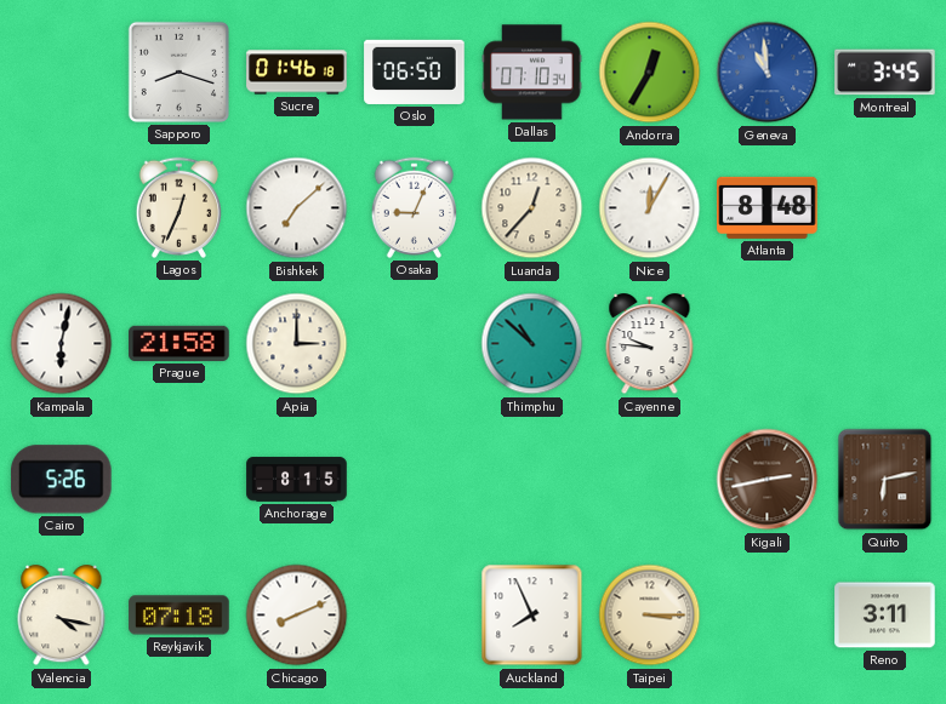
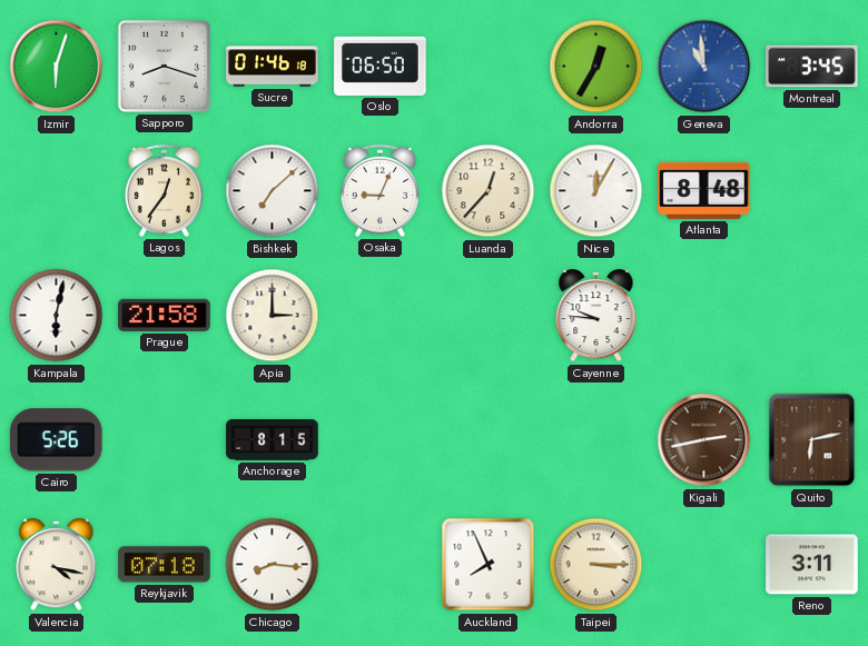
Izmir: none -> 6:03 (57, 67)
Dallas: 07:10 -> none (532, 73)
Lagos: 12:34 -> 12:36 (164, 190)
Thimphu: 10:52 -> none (532, 344)
Chicago: 8:11 -> 8:16 (273, 565)
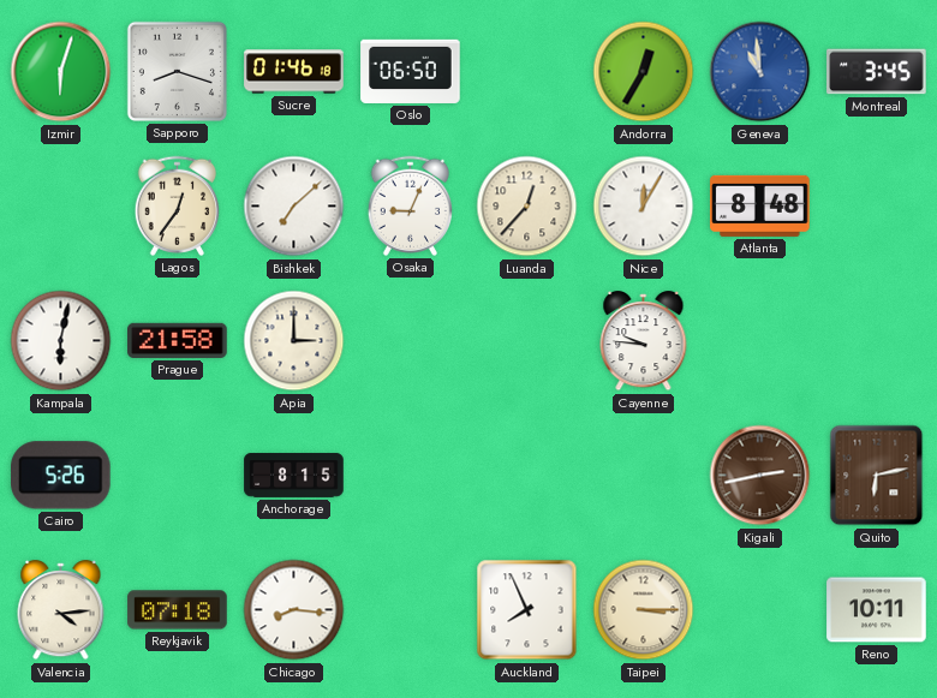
Valencia: 4:17 -> 4:14 (61, 612)
Reno: 3:11 -> 10:11 (877, 610)
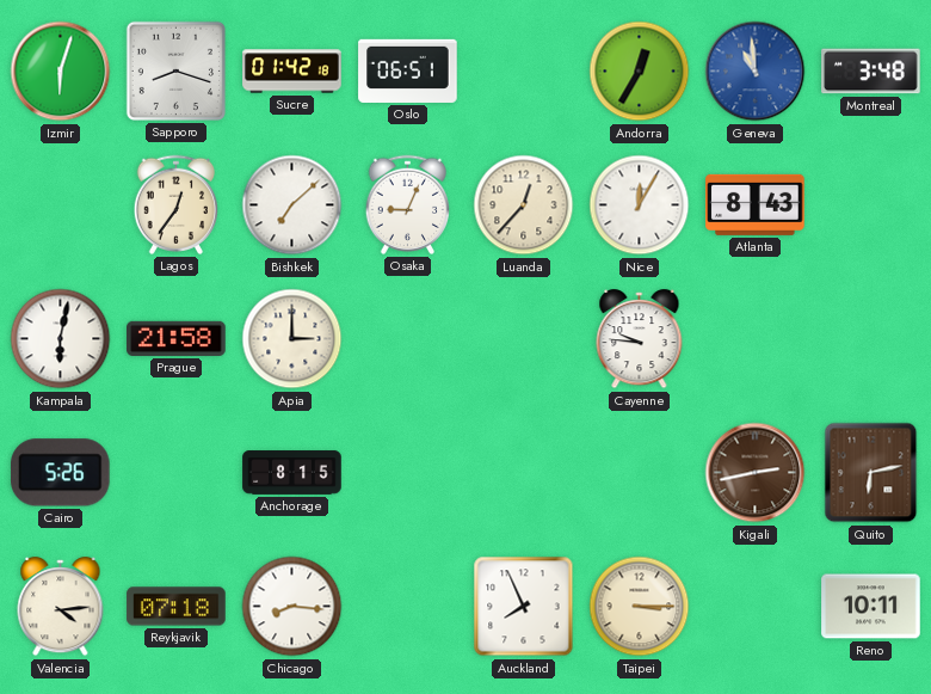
Sucre: 01:46 -> 01:42 (292, 72)
Oslo: 06:50 -> 06:51 (408, 70)
Montreal: 3:45 -> 3:48 (871, 72)
Atlanta: 8:48 -> 8:43 (756, 204)
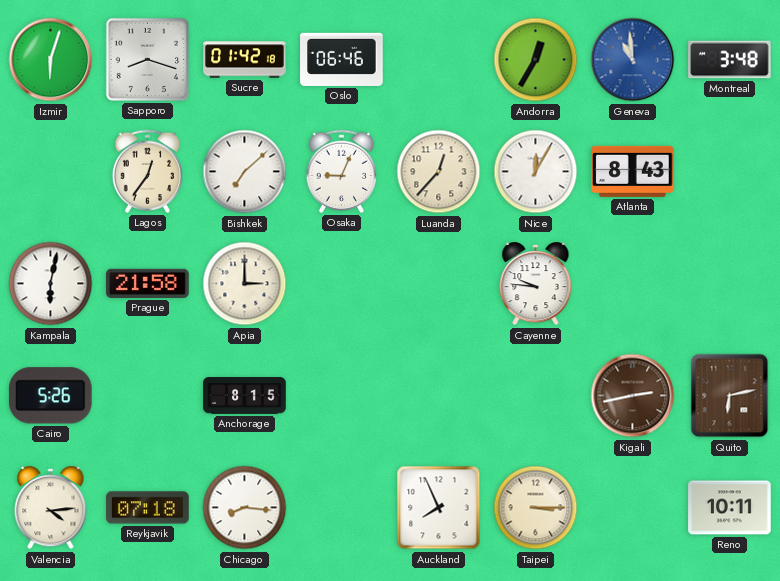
Oslo: 06:51 -> 06:46 (342, 59)
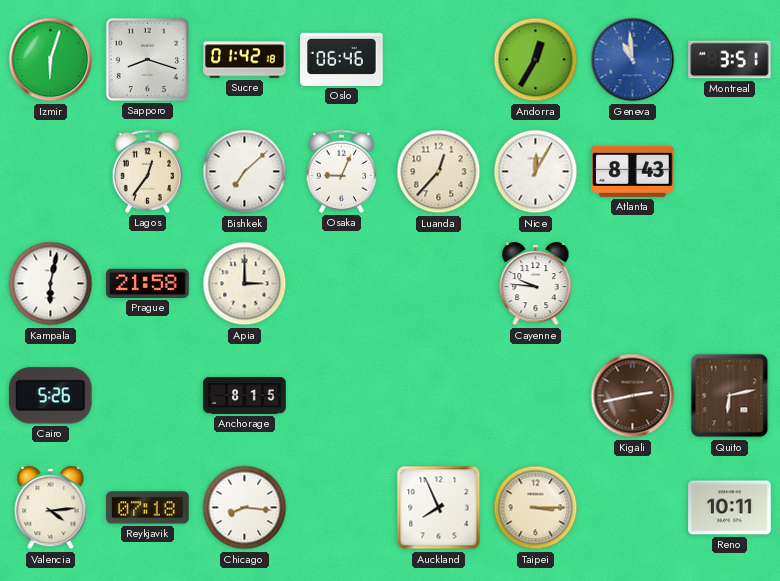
Montreal: 3:48 -> 3:51 (730, 60)
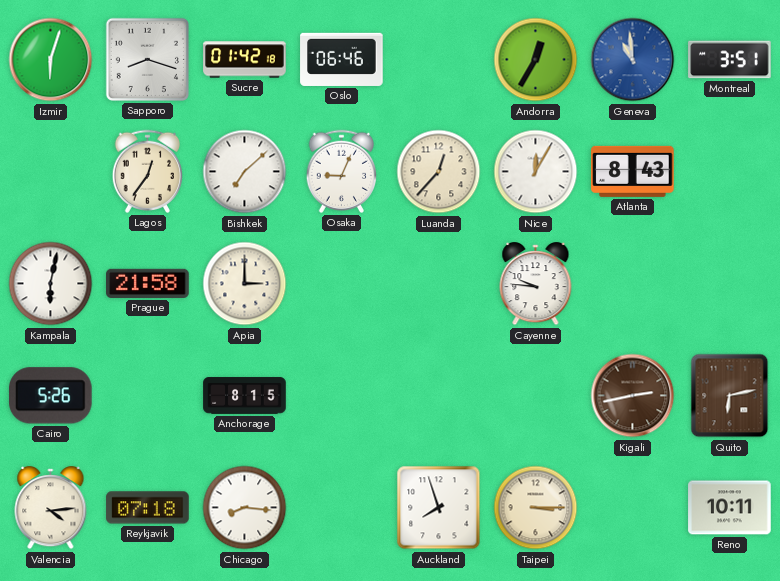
Auckland: 7:56 -> 7:57 (439, 508)
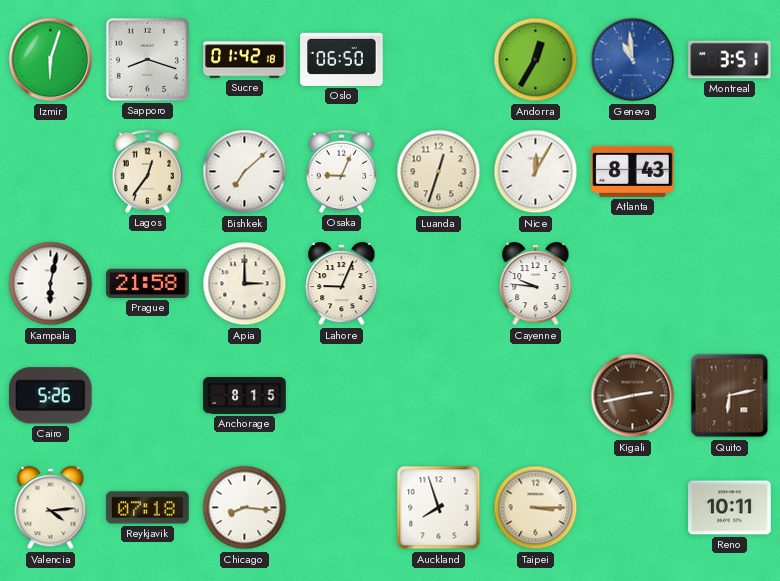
Oslo: 06:46 -> 06:50 (342, 59)
Luanda: 12:37 -> 12:33 (439, 172)
Lahore: none -> 9:04 (342, 285)
